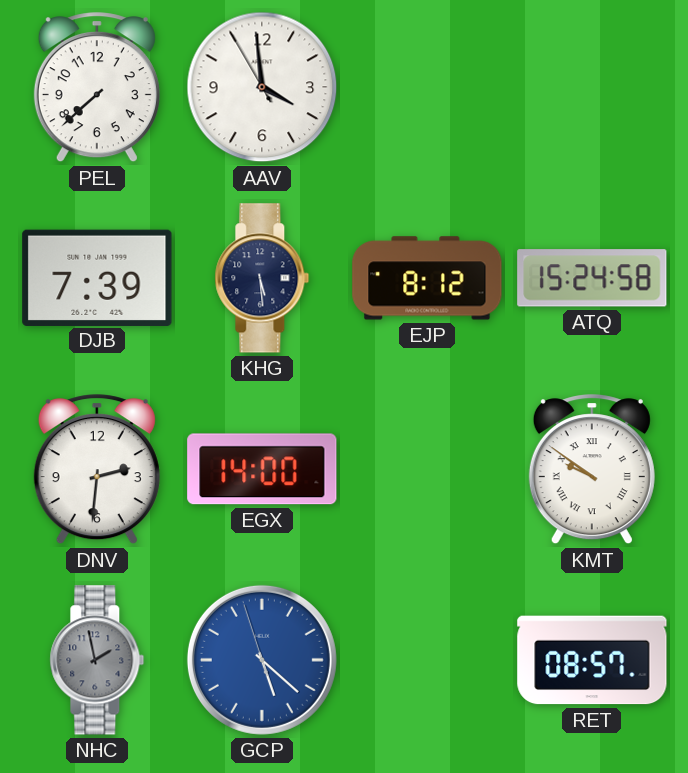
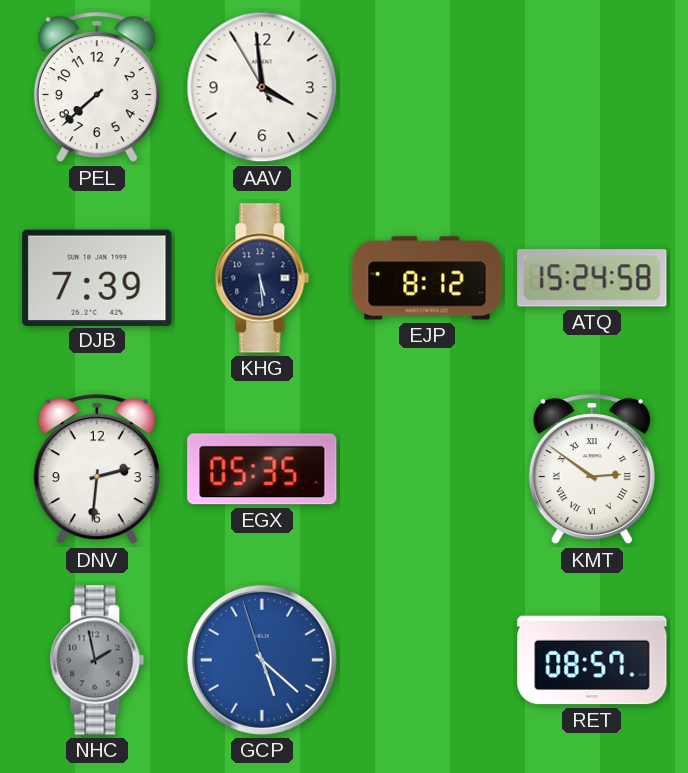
EGX: 14:00 -> 05:35 (262, 469)
KMT: 9:51 -> 2:51 (592, 470)
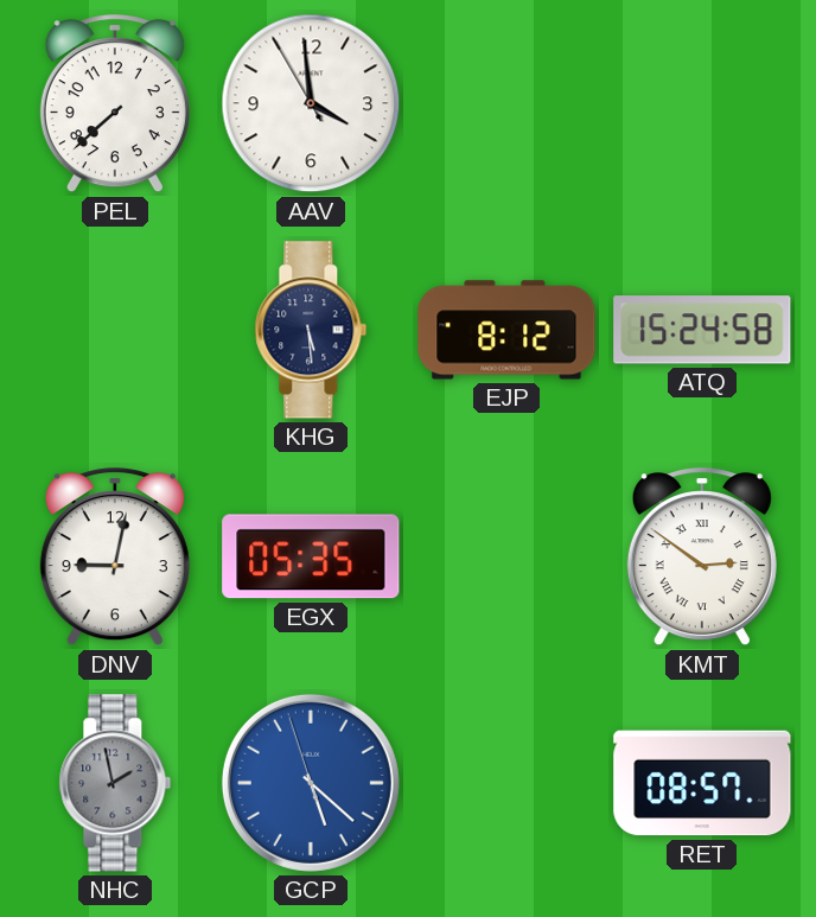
DJB: 7:39 -> none (97, 277)
DNV: 2:31 -> 9:02 (115, 558)
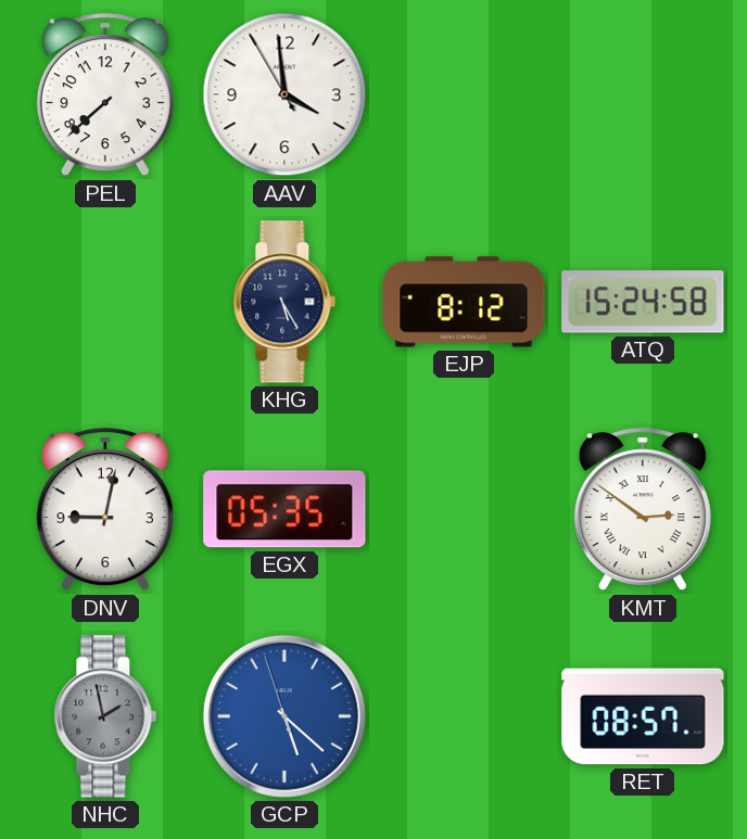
KHG: 5:29 -> 5:25 (284, 302)
